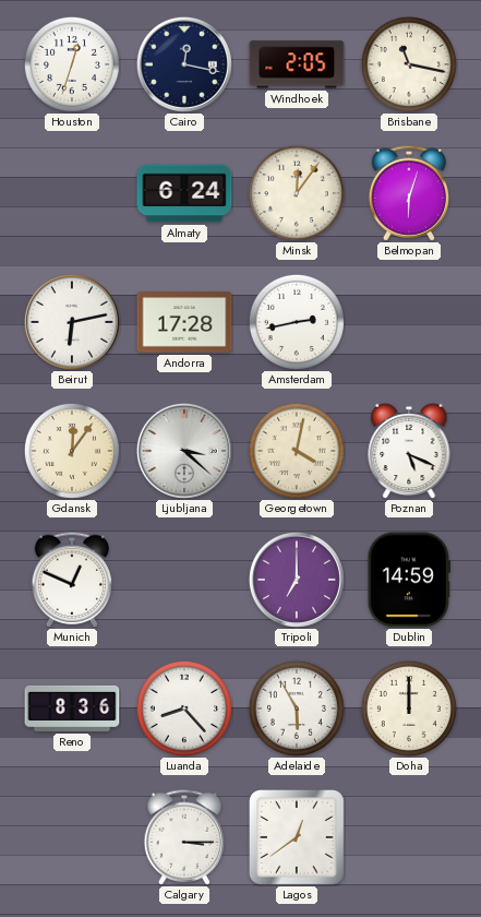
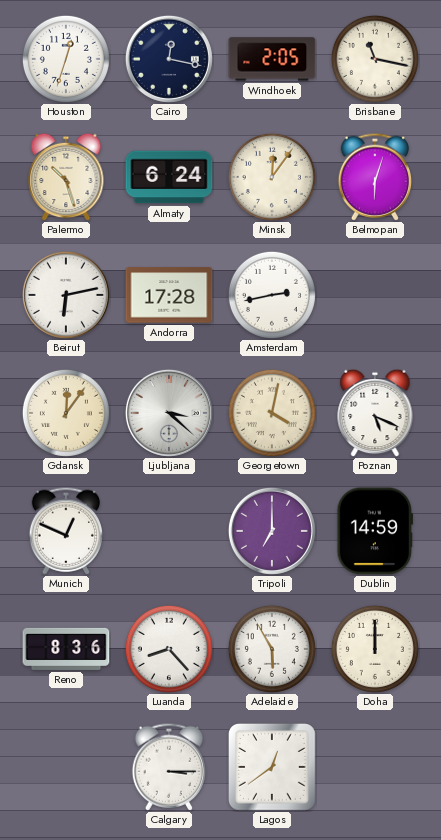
Palermo: none -> 10:27 (66, 177)
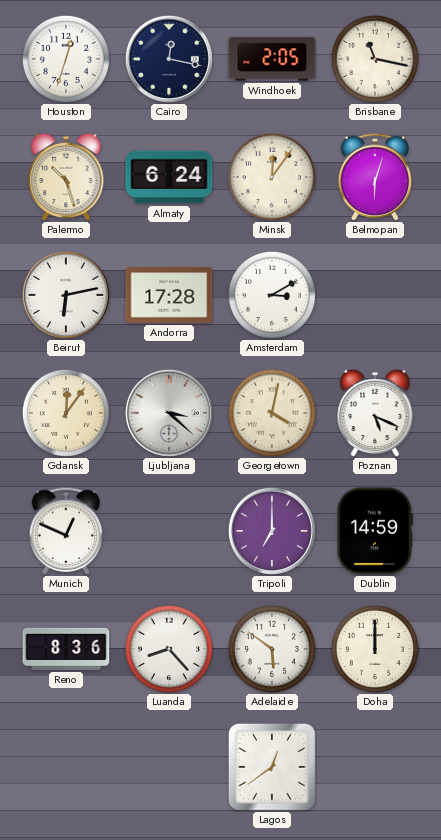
Amsterdam: 2:43 -> 3:10 (272, 295)
Adelaide: 5:55 -> 5:51 (272, 649)
Calgary: 3:15 -> none (168, 767)
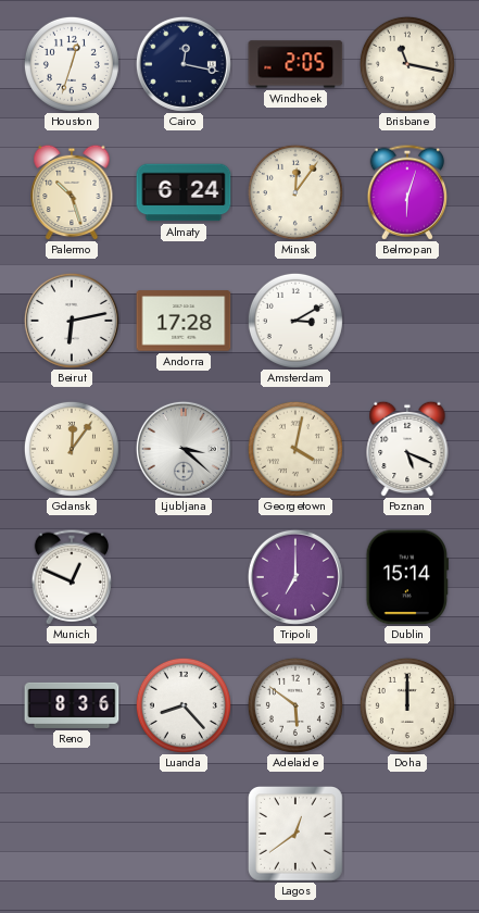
Dublin: 14:59 -> 15:14 (407, 577)
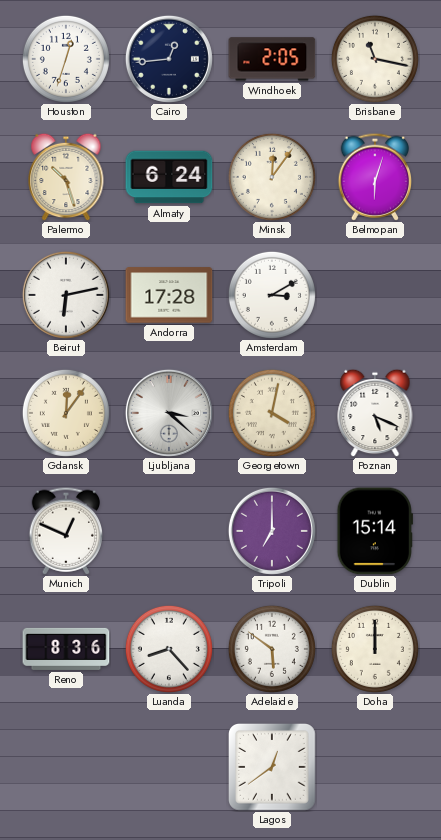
Cairo: 12:17 -> 12:44 (169, 59)
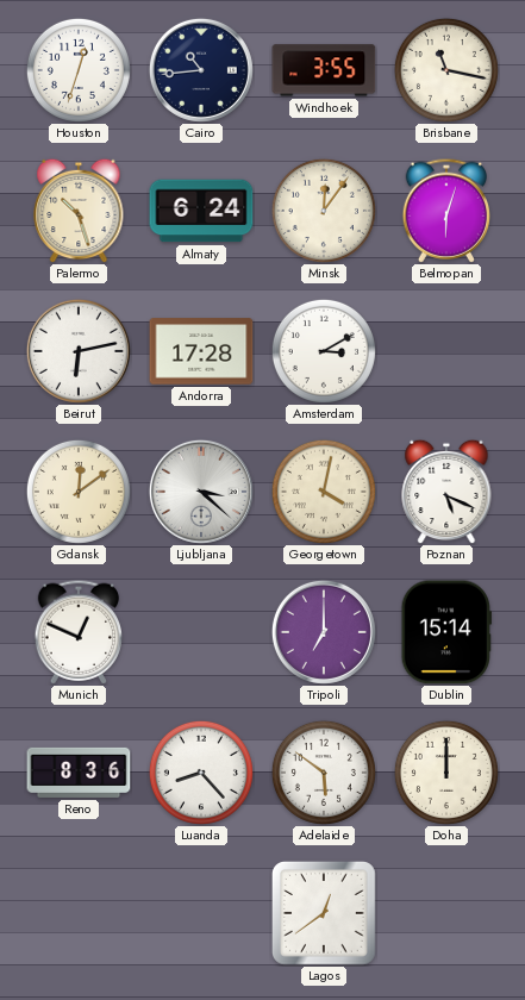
Cairo: 12:44 -> 10:44 (201, 70)
Windhoek: 2:05 -> 3:55 (324, 70)
Gdansk: 12:06 -> 12:09 (79, 492)
